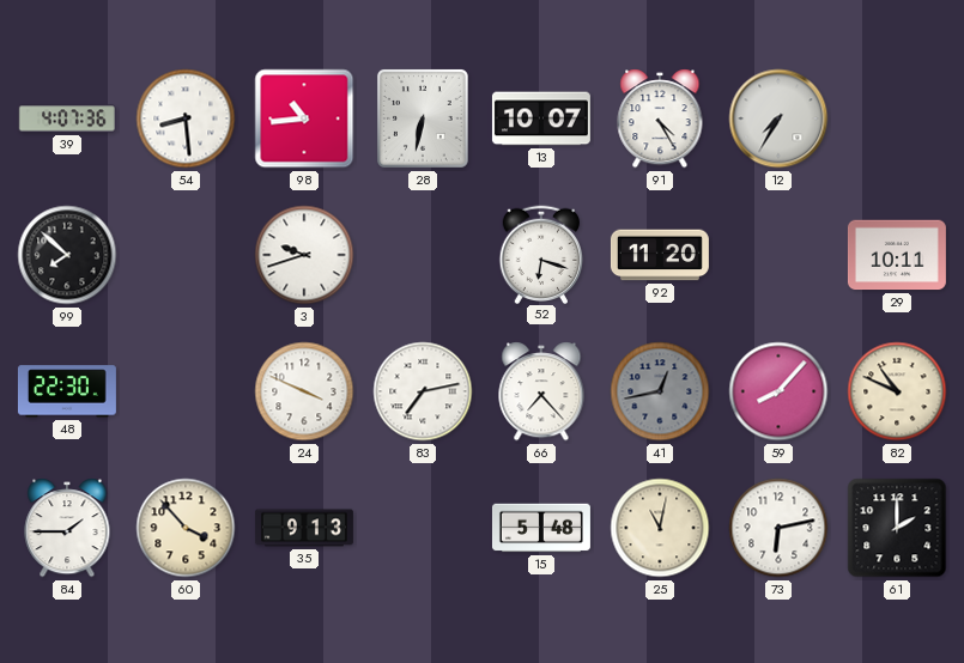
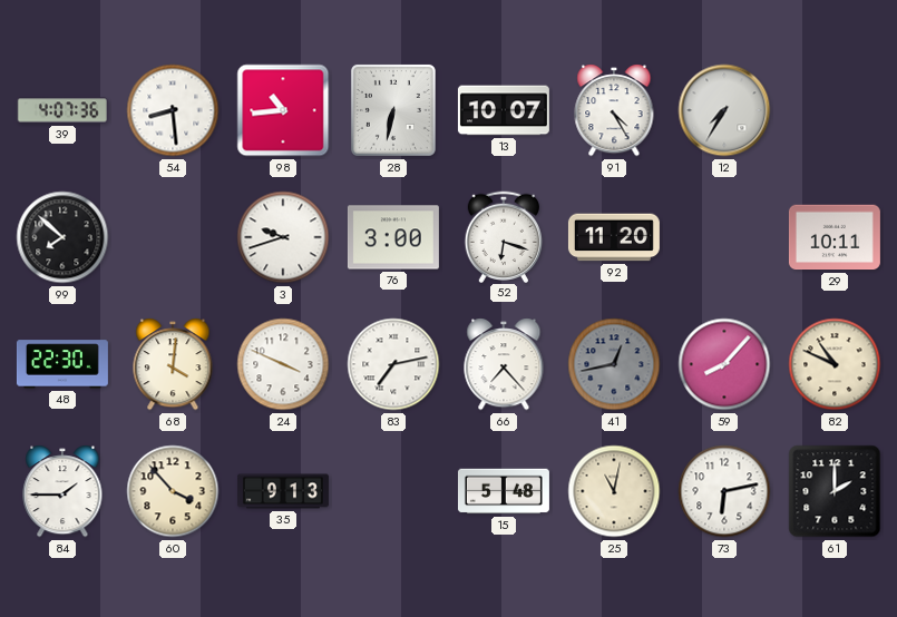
76: none -> 3:00 (393, 237)
68: none -> 4:01 (173, 364)
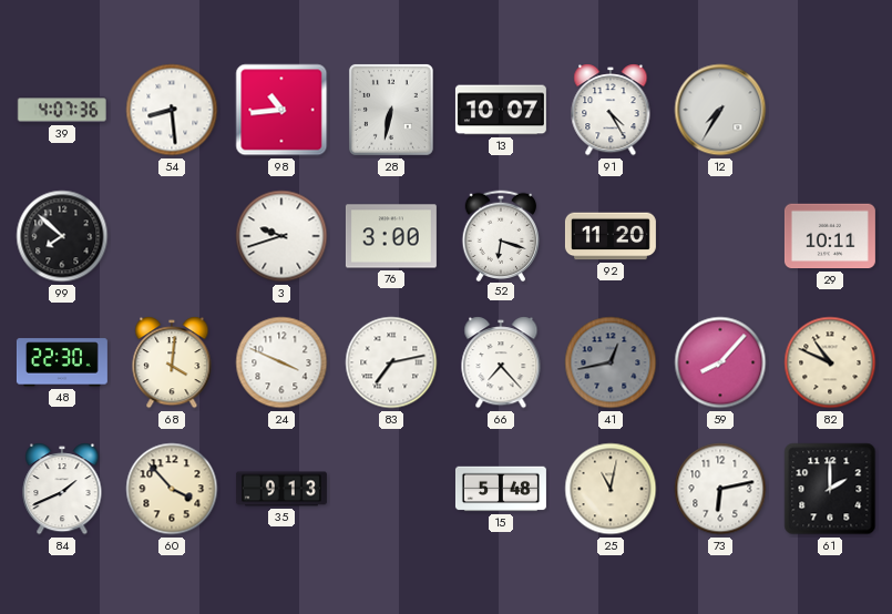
84: 1:45 -> 1:41 (62, 489)
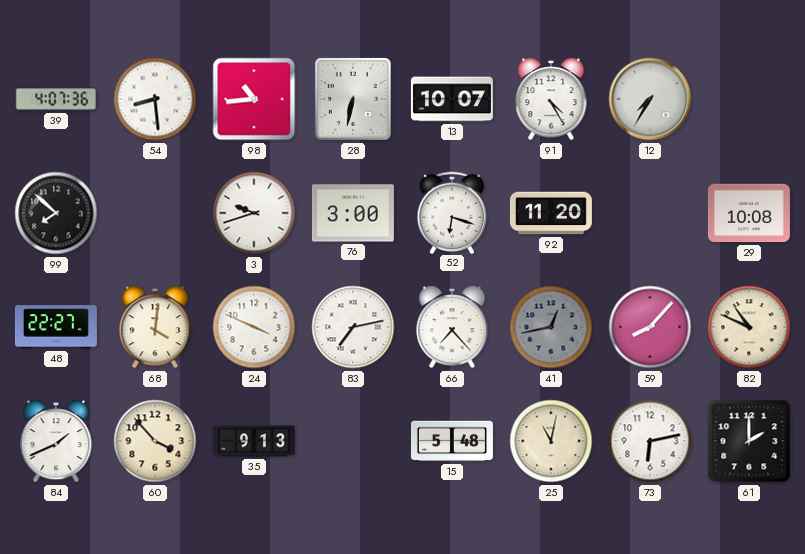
29: 10:11 -> 10:08 (749, 213)
48: 22:30 -> 22:27 (56, 327)
